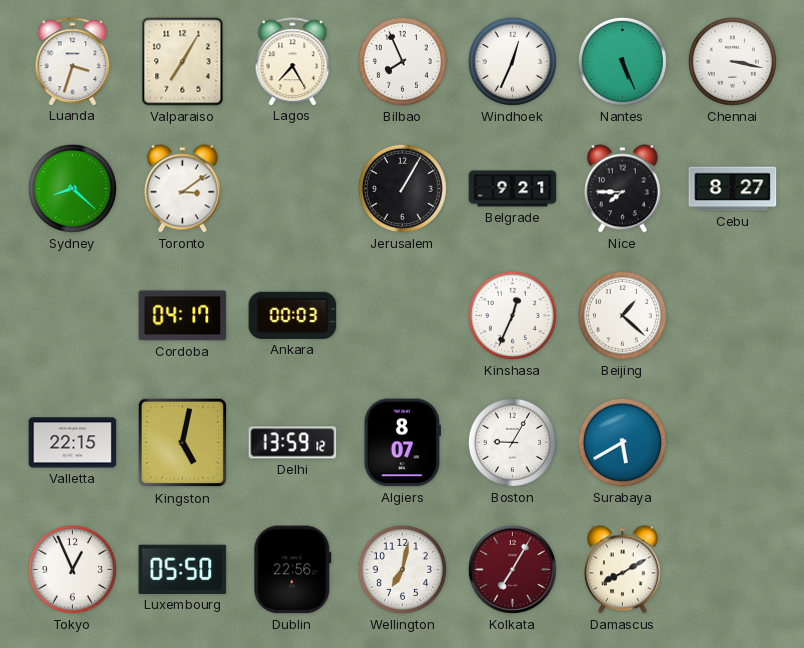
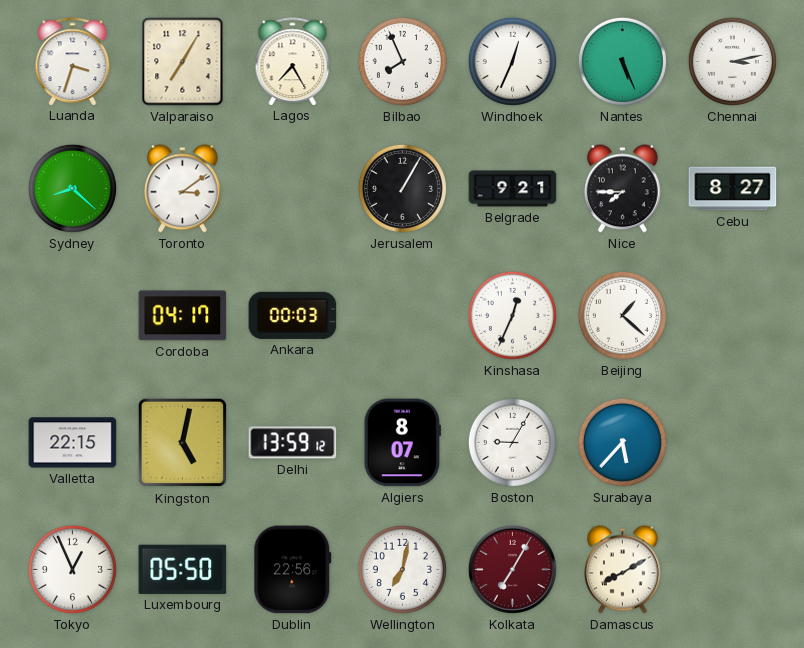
Chennai: 3:17 -> 3:13 (732, 61)
Surabaya: 5:40 -> 5:37 (622, 442)
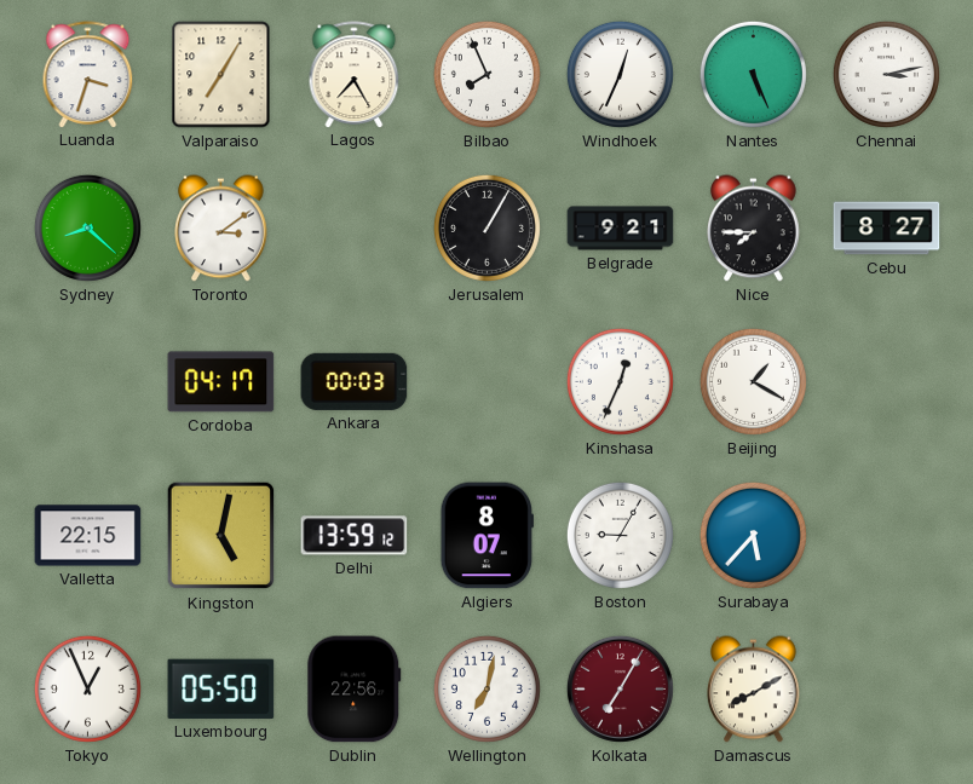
Beijing: 1:22 -> 1:20 (753, 381)
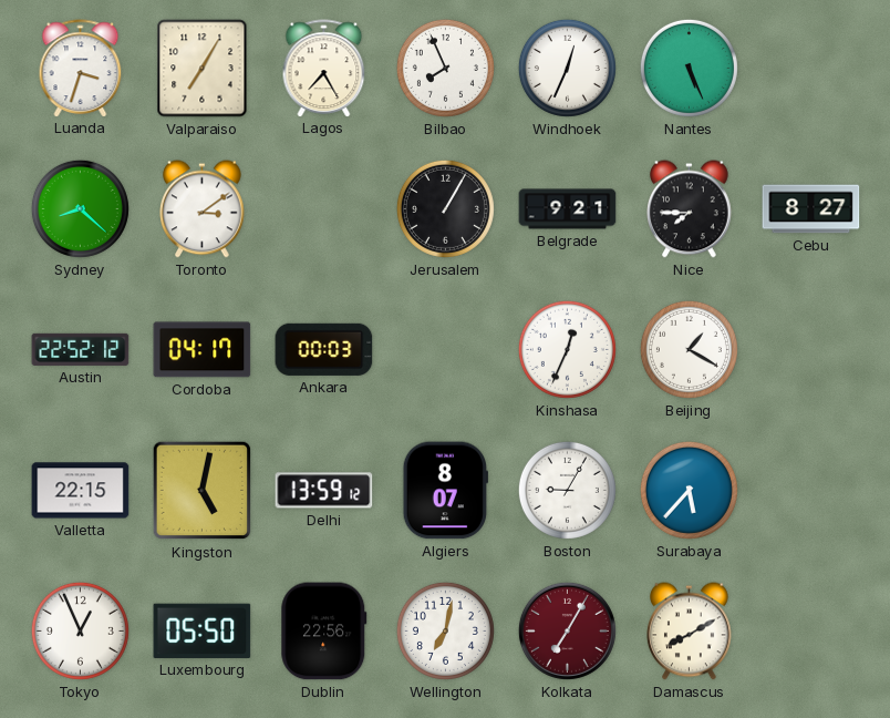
Chennai: 3:13 -> none (886, 74)
Austin: none -> 22:52 (81, 349)
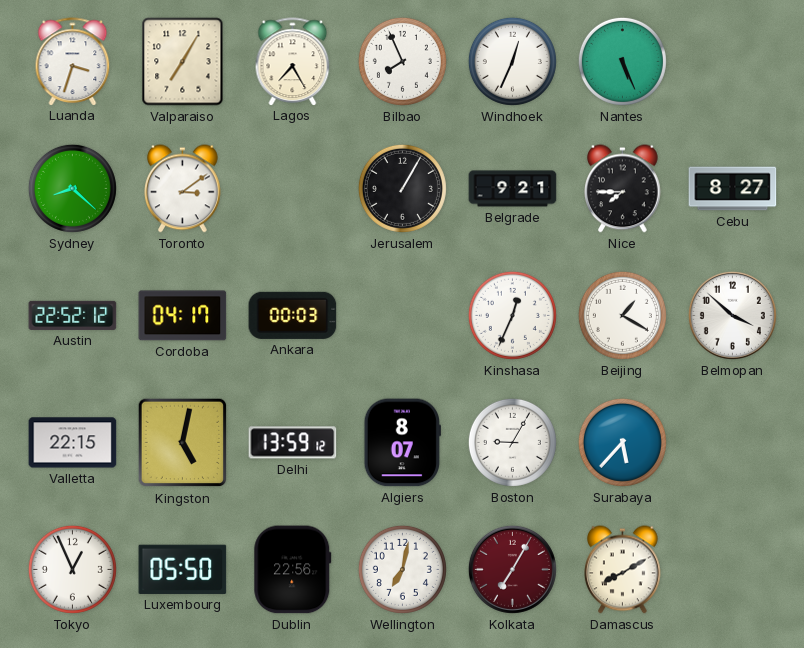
Belmopan: none -> 3:52 (732, 315)
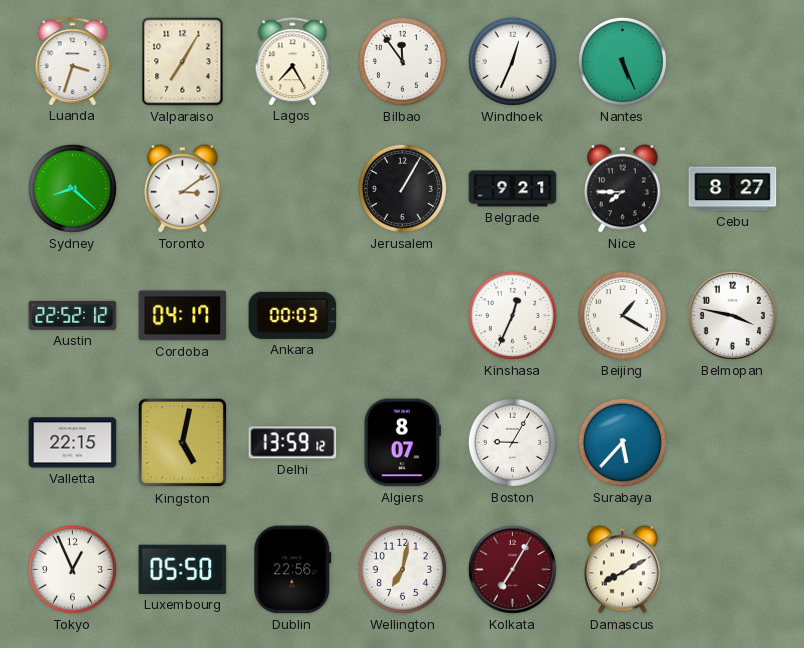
Bilbao: 7:56 -> 11:54 (402, 61)
Belmopan: 3:52 -> 3:47 (732, 315)
